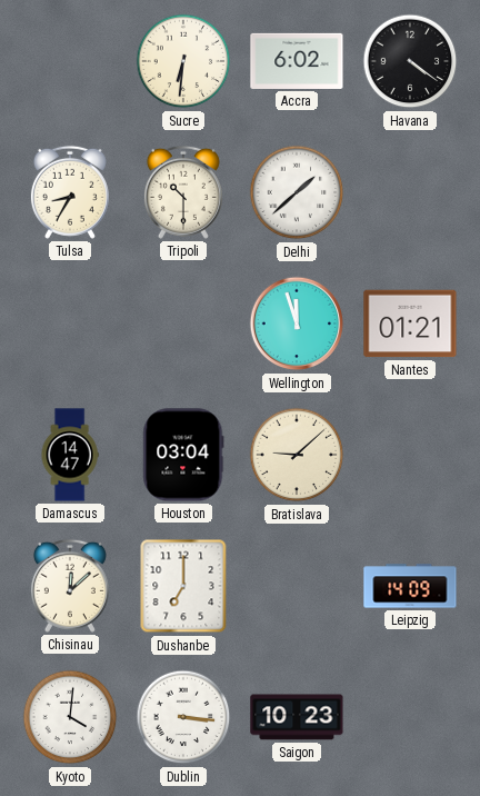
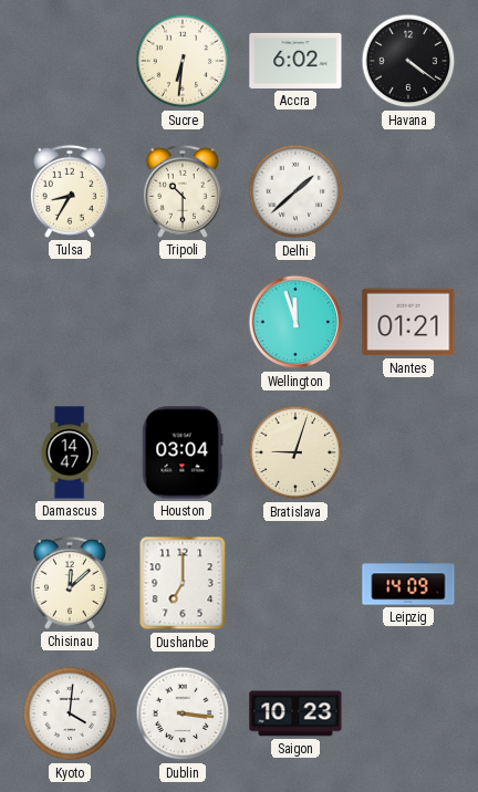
Bratislava: 9:08 -> 9:03 (295, 452)
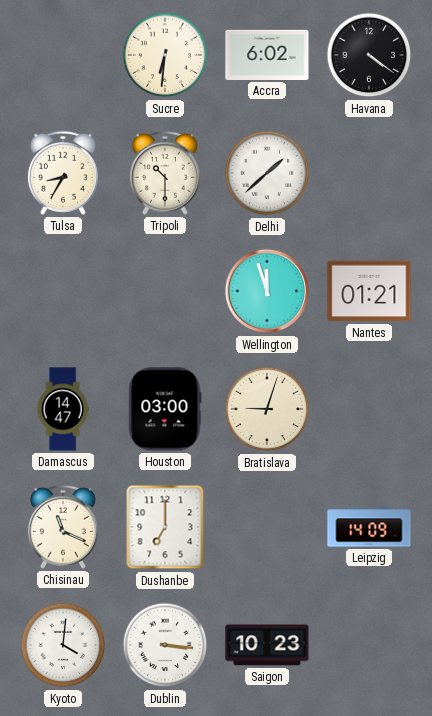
Houston: 03:04 -> 03:00 (165, 409)
Chisinau: 12:08 -> 11:19 (63, 527)
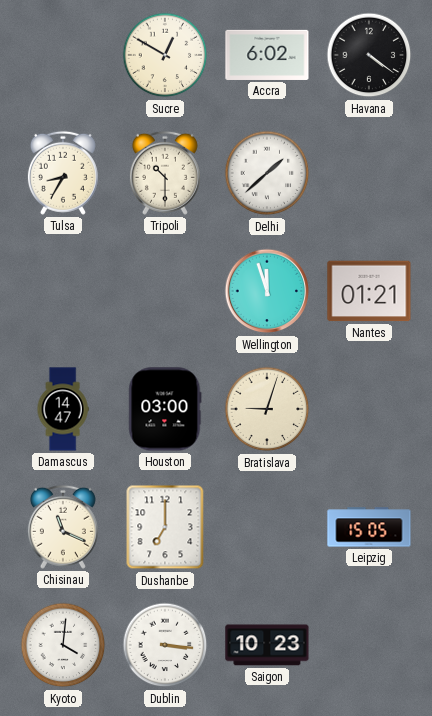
Sucre: 6:31 -> 12:50 (165, 55)
Leipzig: 14:09 -> 15:05 (369, 527)
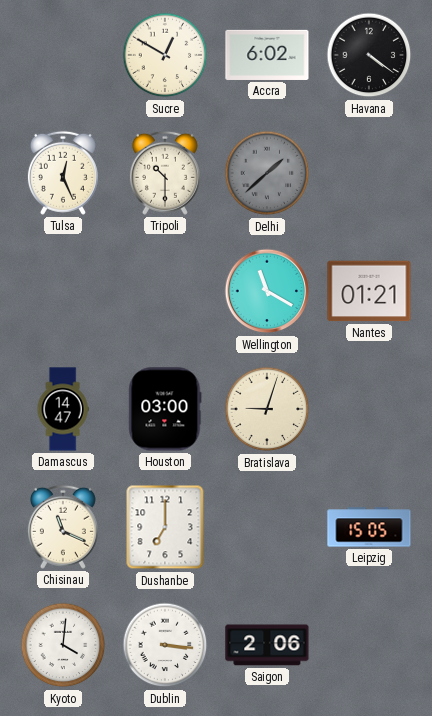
Tulsa: 8:35 -> 12:26 (63, 173)
Delhi dial: white -> grey (267, 173)
Wellington: 11:57 -> 11:20 (267, 291)
Saigon: 10:23 -> 2:06 (267, 645)
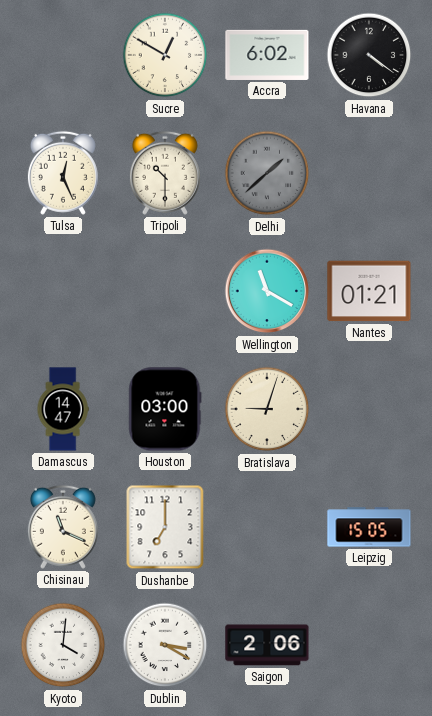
Dublin: 3:16 -> 3:20 (165, 645)
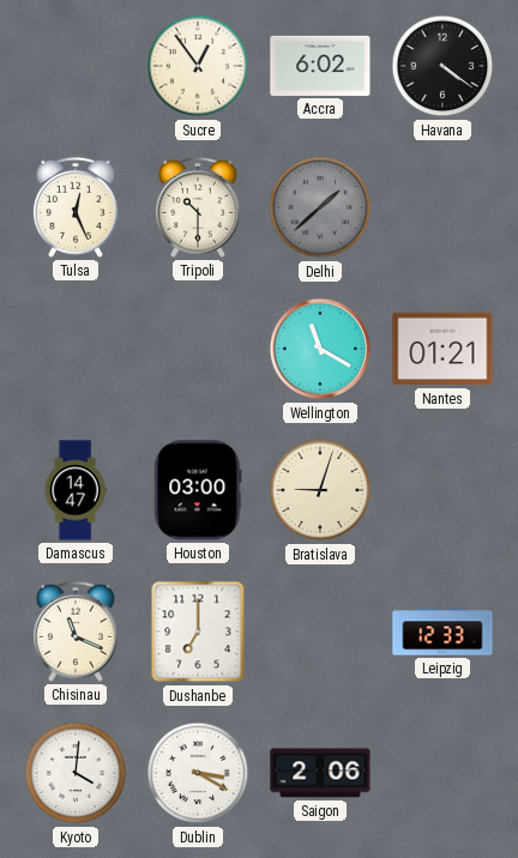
Sucre: 12:50 -> 12:54 (198, 66)
Leipzig: 15:05 -> 12:33 (442, 632)
